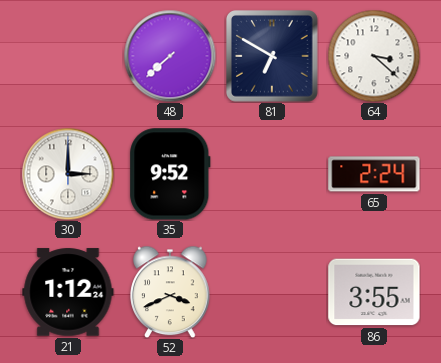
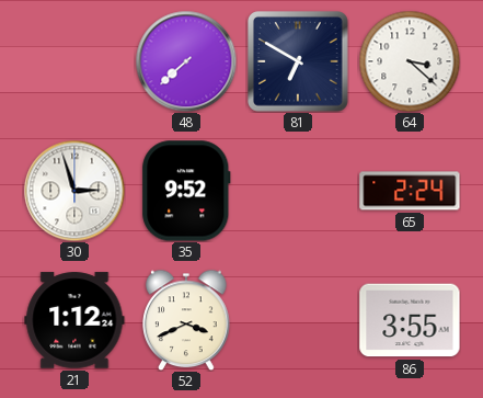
30: 3:00 -> 2:57 (74, 191)
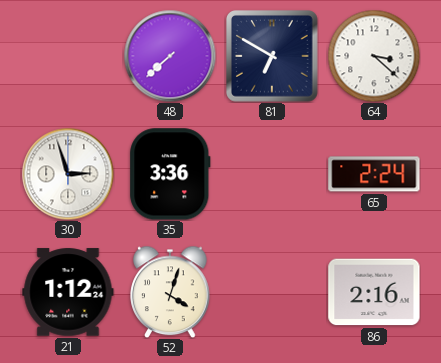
35: 9:52 -> 3:36 (170, 174)
52: 3:41 -> 4:03 (170, 292)
86: 3:55 -> 2:16 (374, 292)
